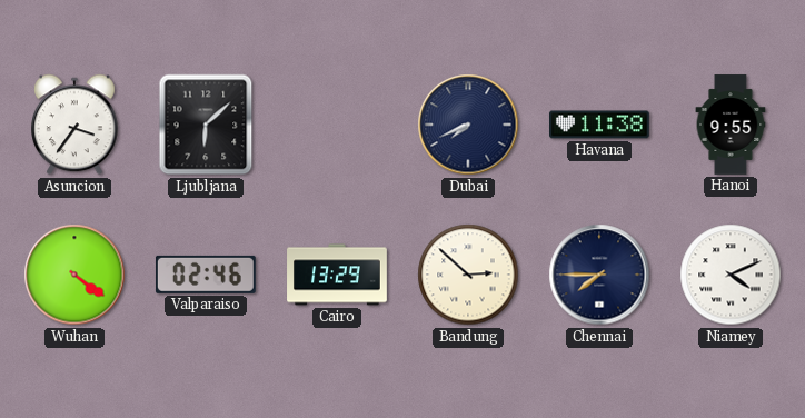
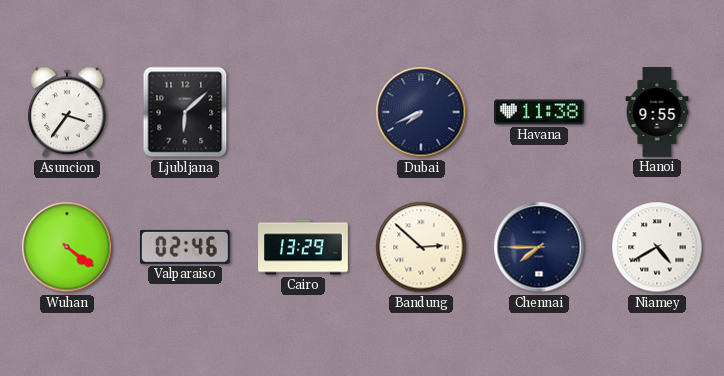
Niamey: 4:11 -> 4:40 (657, 247)
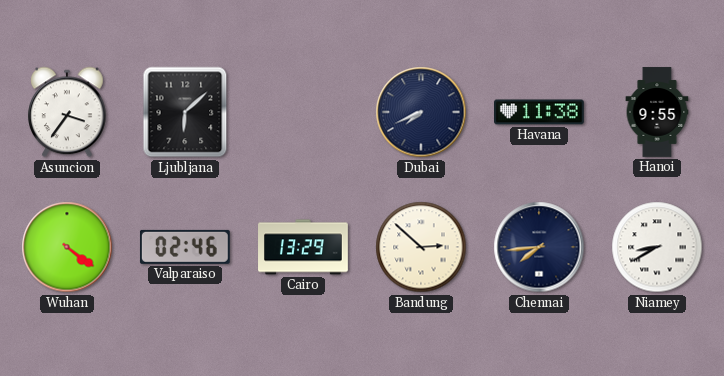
Chennai: 7:45 -> 7:44 (539, 247)
Niamey: 4:40 -> 8:40 (657, 247)
